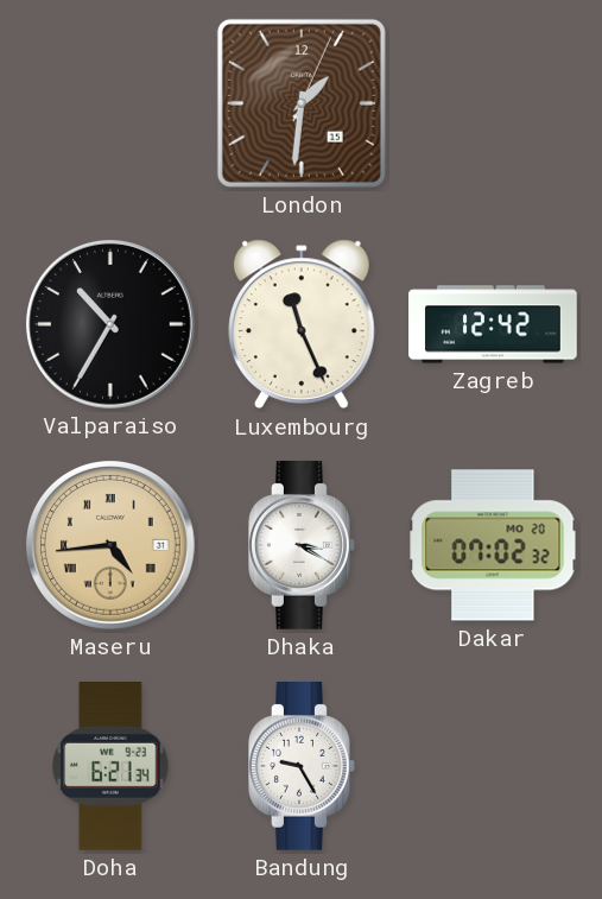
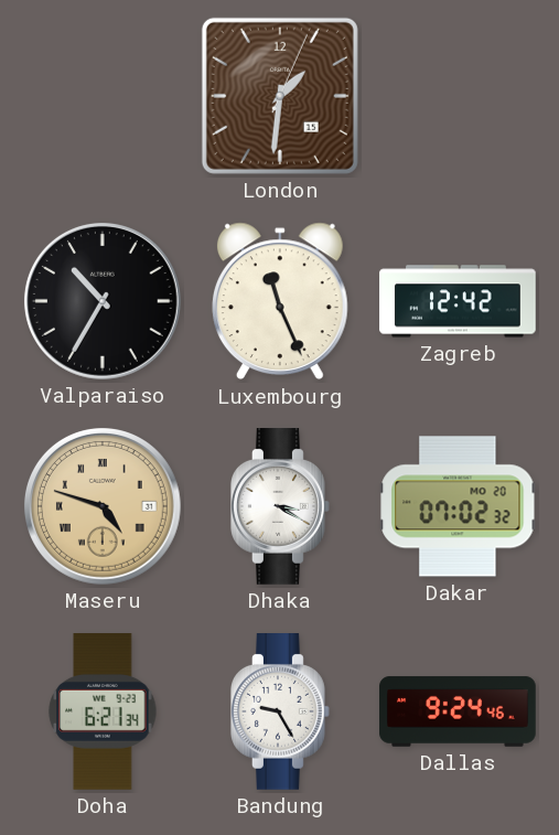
Maseru: 4:44 -> 4:48 (103, 506)
Dallas: none -> 9:24 (458, 711)
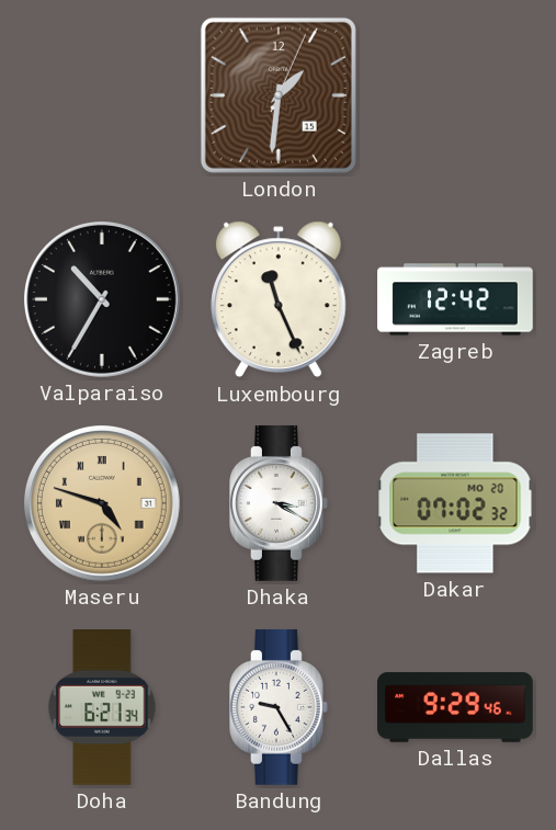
Dallas: 9:24 -> 9:29 (455, 707)
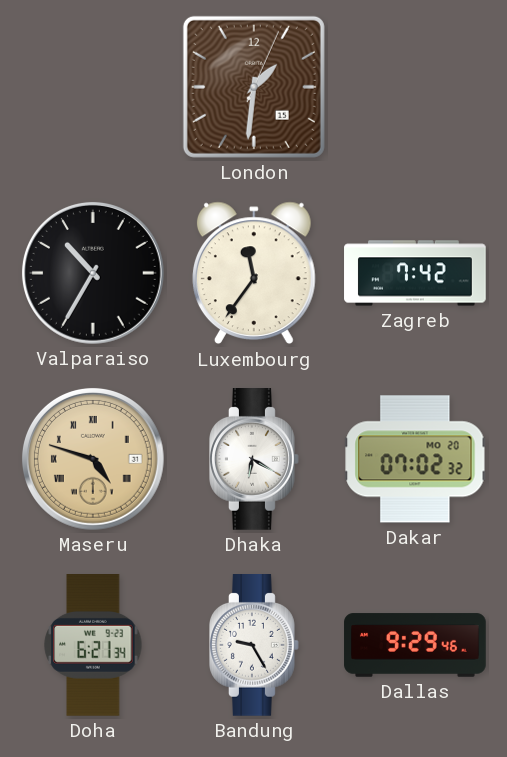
Luxembourg: 11:26 -> 11:36 (254, 273)
Zagreb: 12:42 -> 7:42 (415, 273)
Dhaka: 3:20 -> 6:20 (255, 460)
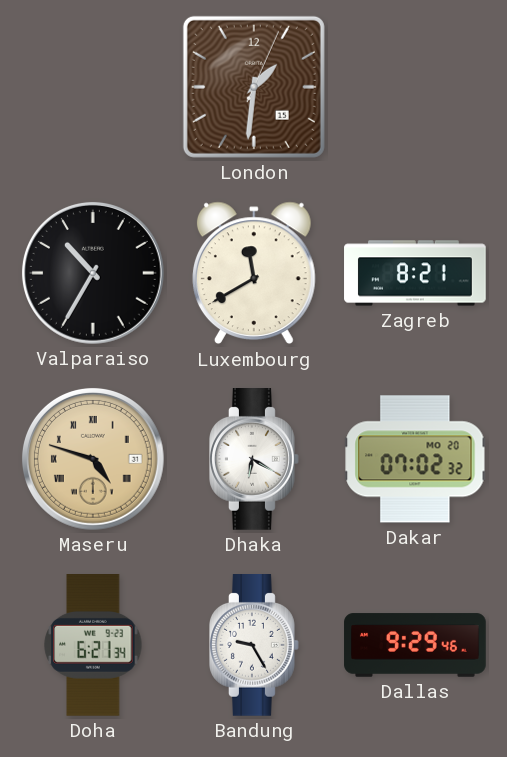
Luxembourg: 11:36 -> 11:40 (254, 273)
Zagreb: 7:42 -> 8:21 (415, 273)
